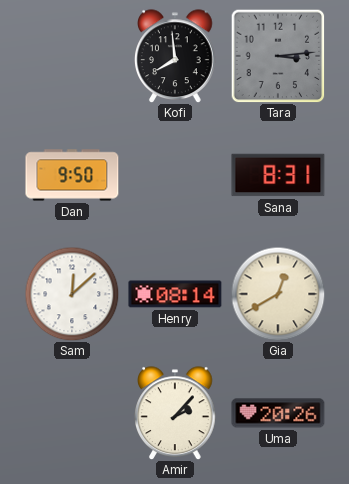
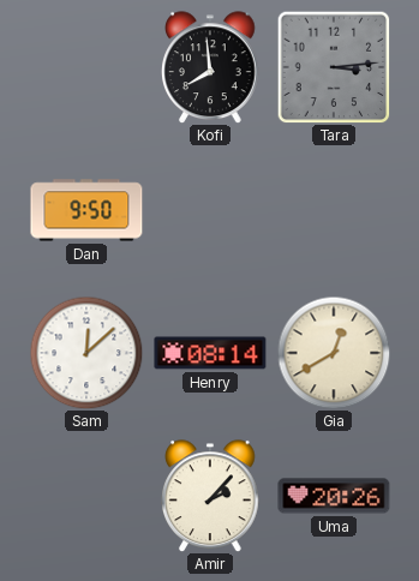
Sana: 8:31 -> none (278, 175)
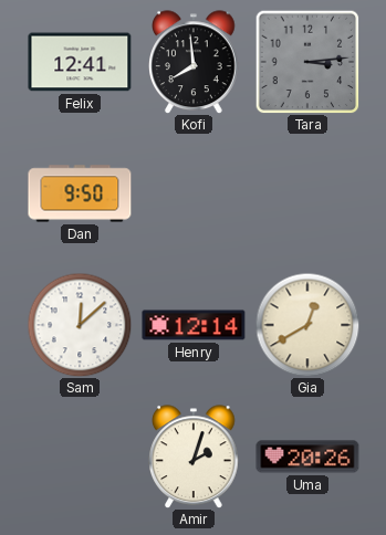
Felix: none -> 12:41 (80, 62)
Henry: 08:14 -> 12:14 (194, 325)
Amir: 2:07 -> 2:03 (194, 457)
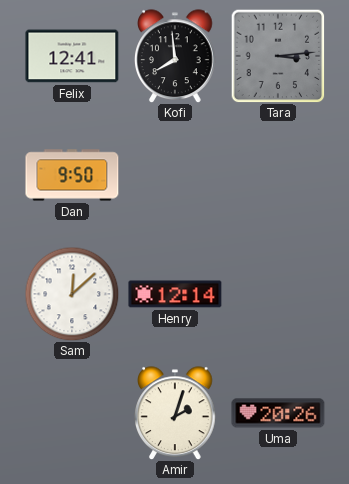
Gia: 12:40 -> none (307, 325)
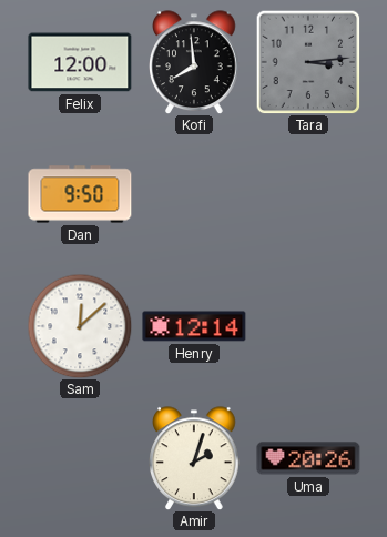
Felix: 12:41 -> 12:00 (80, 62)
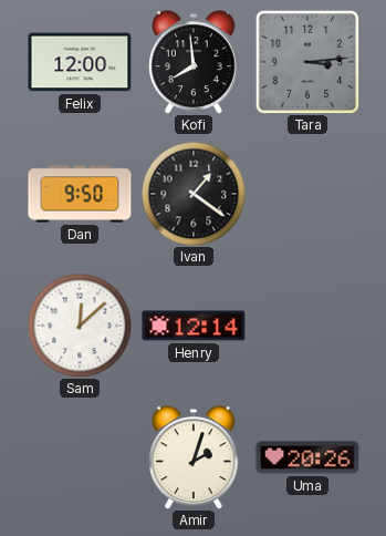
Ivan: none -> 1:21 (194, 194)
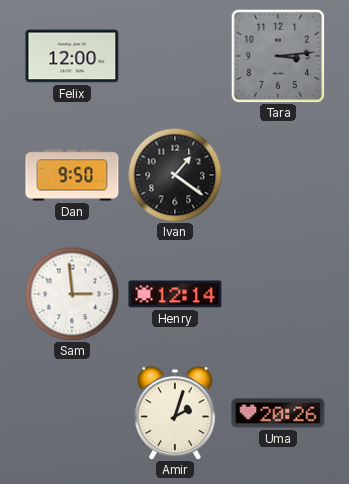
Kofi: 7:59 -> none (194, 62)
Sam: 12:08 -> 2:59 (72, 294)
